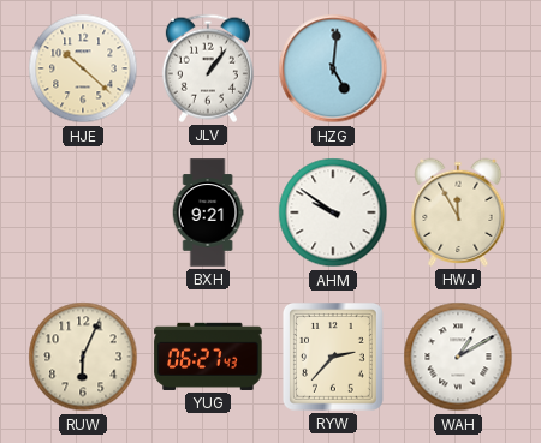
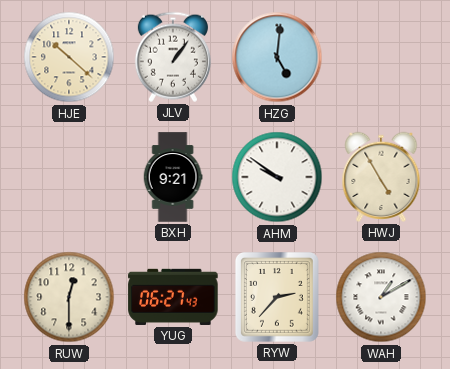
HWJ: 11:55 -> 4:55 (381, 177)
RUW: 6:04 -> 12:30 (69, 297)
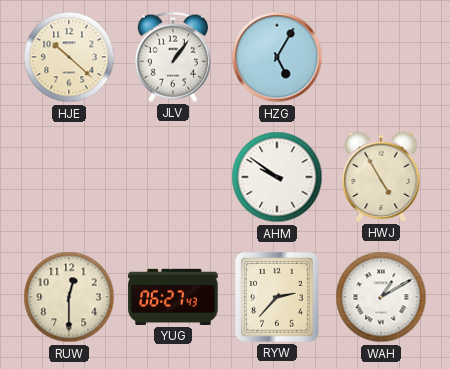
HZG: 5:01 -> 5:05 (277, 57)
BXH: 9:21 -> none (173, 177)
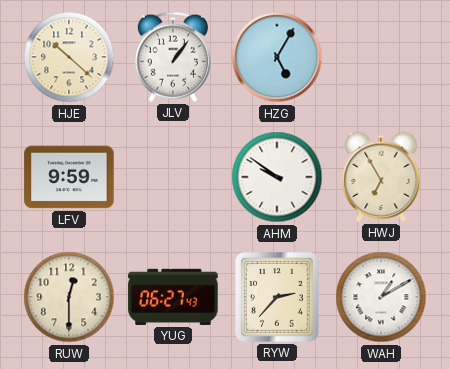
LFV: none -> 9:59 (69, 177)
HWJ: 4:55 -> 6:55 (381, 177)
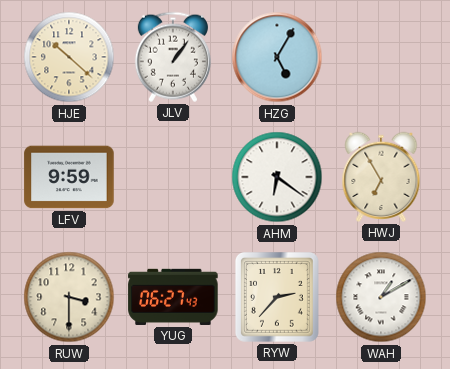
AHM: 9:51 -> 6:21 (277, 177)
RUW: 12:30 -> 3:30 (69, 297)
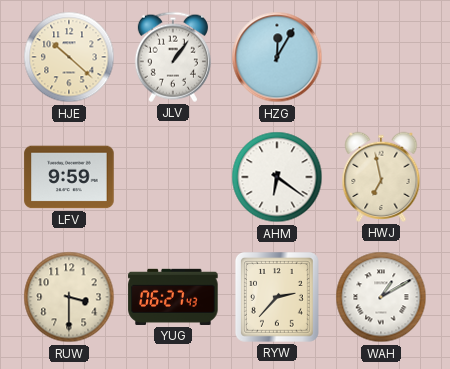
HZG: 5:05 -> 12:05 (277, 57)
HWJ: 6:55 -> 6:58 (381, 177)
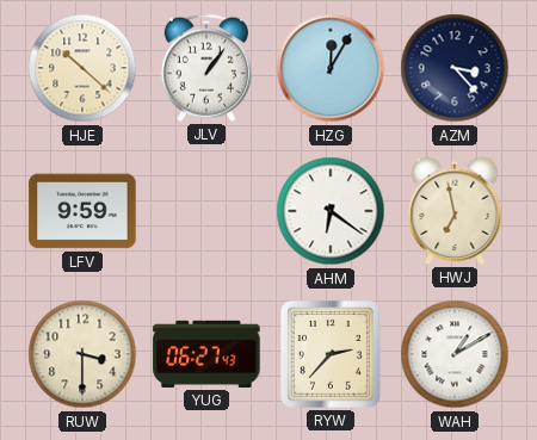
AZM: none -> 3:23 (455, 68)
